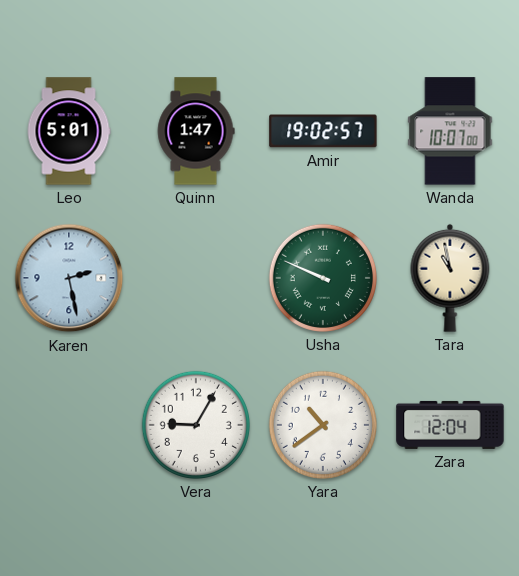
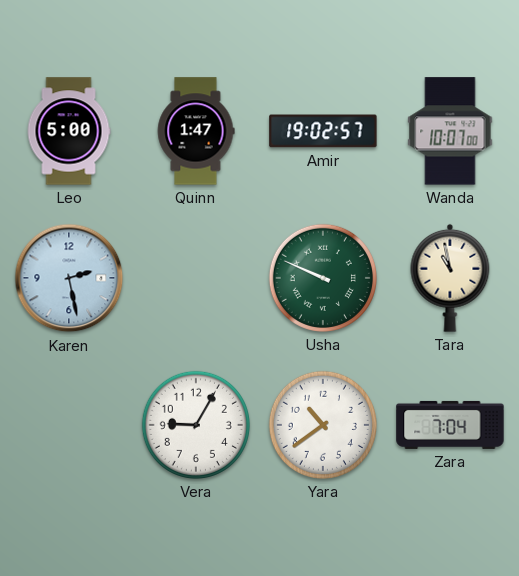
Leo: 5:01 -> 5:00 (69, 131)
Zara: 12:04 -> 7:04 (450, 425)
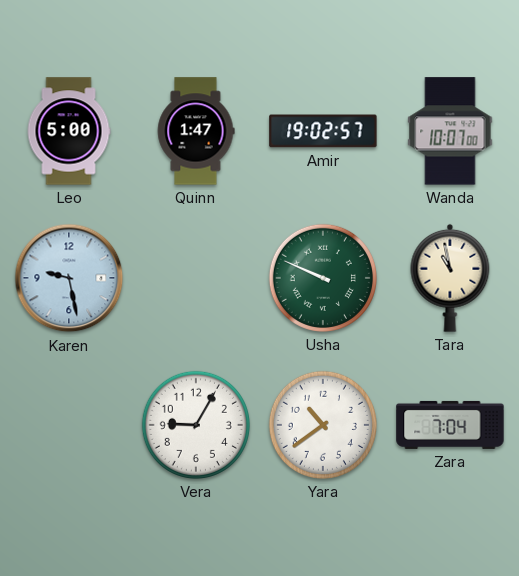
Karen: 2:28 -> 9:28 (69, 278)
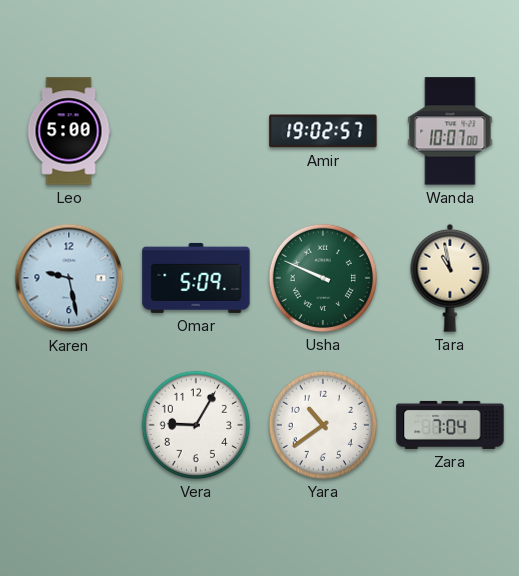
Quinn: 1:47 -> none (196, 131)
Omar: none -> 5:09 (196, 278)
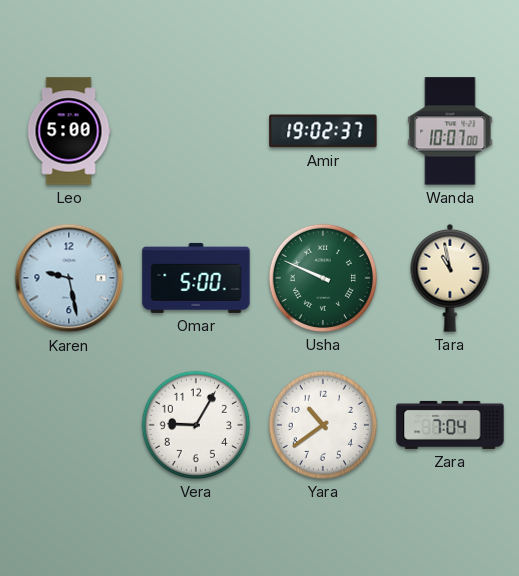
Amir: 19:02:57 -> 19:02:37 (323, 131)
Omar: 5:09 -> 5:00 (196, 278)
